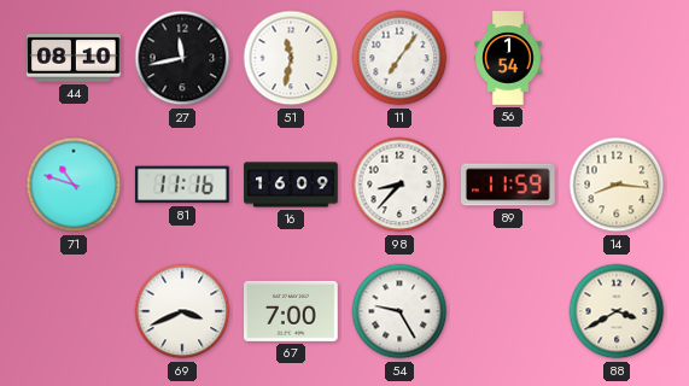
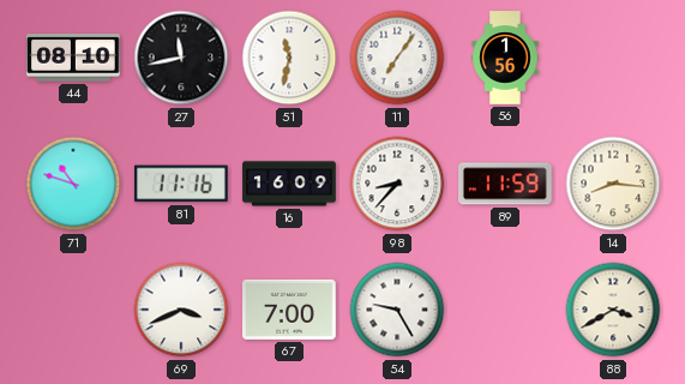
56: 1:54 -> 1:56 (505, 58)
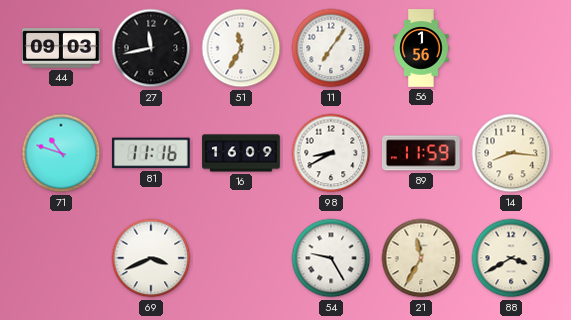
44: 08:10 -> 09:03 (61, 48)
51: 11:32 -> 11:35 (241, 48)
98: 8:37 -> 8:40 (331, 153)
67: 7:00 -> none (290, 310)
21: none -> 11:35 (421, 258)
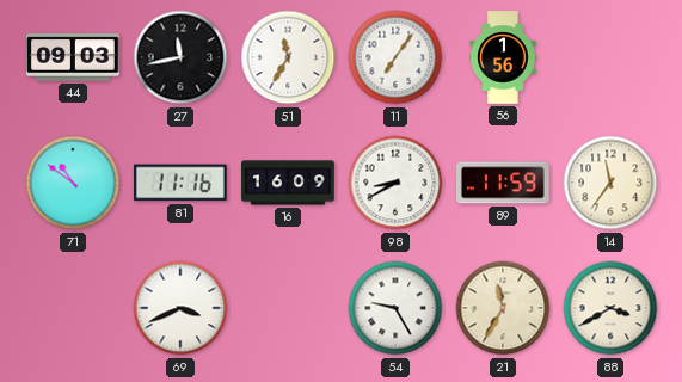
71: 10:48 -> 10:51 (73, 183)
14: 8:16 -> 11:36 (610, 183)
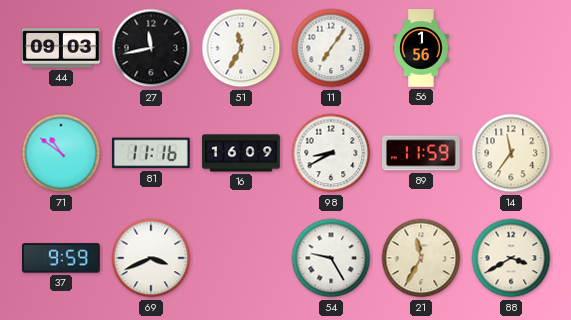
37: none -> 9:59 (62, 258)
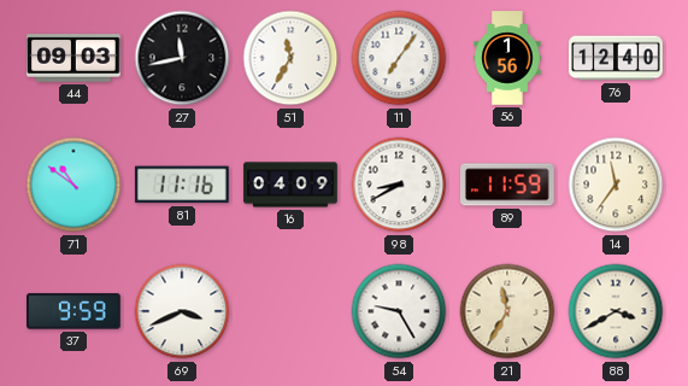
76: none -> 12:40 (616, 58)
16: 16:09 -> 04:09 (290, 185)
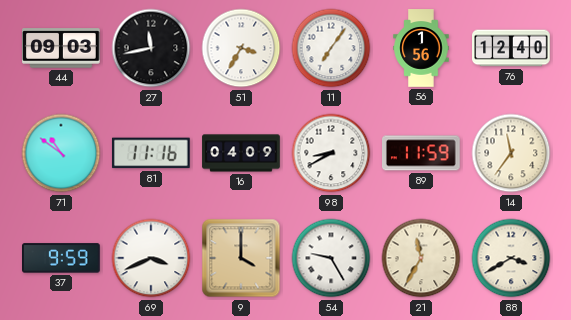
51: 11:35 -> 3:35 (241, 48)
9: none -> 4:00 (241, 258)
